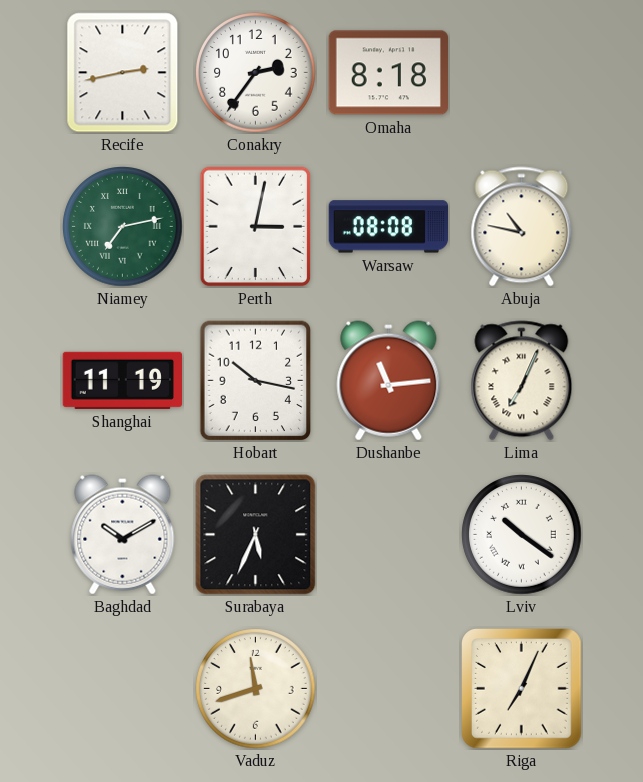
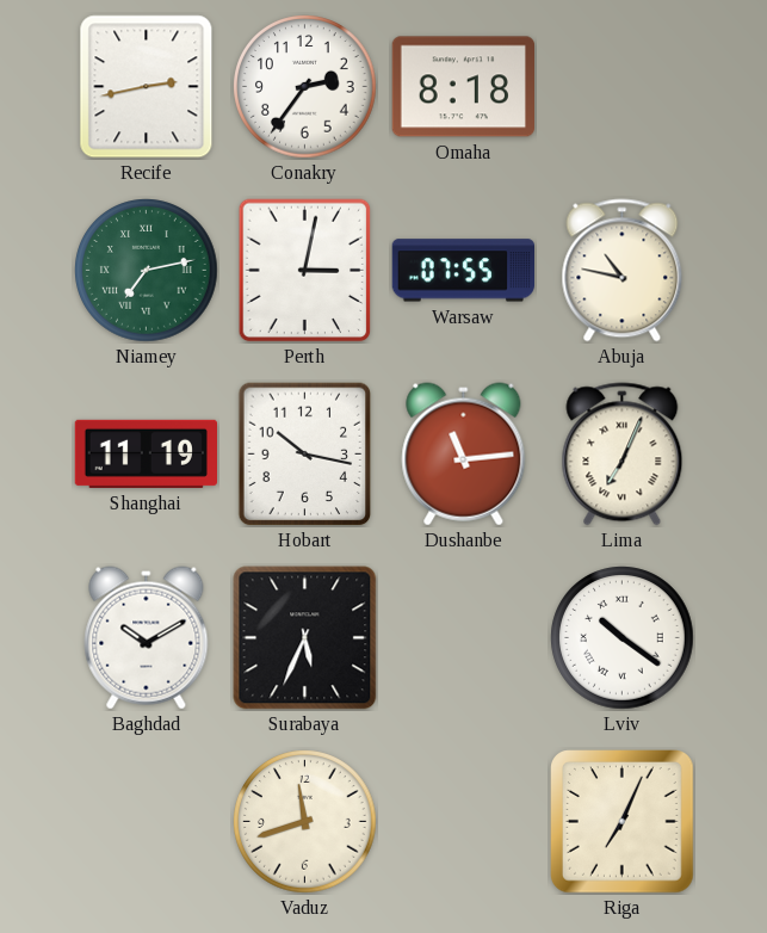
Warsaw: 08:08 -> 07:55 (463, 271)
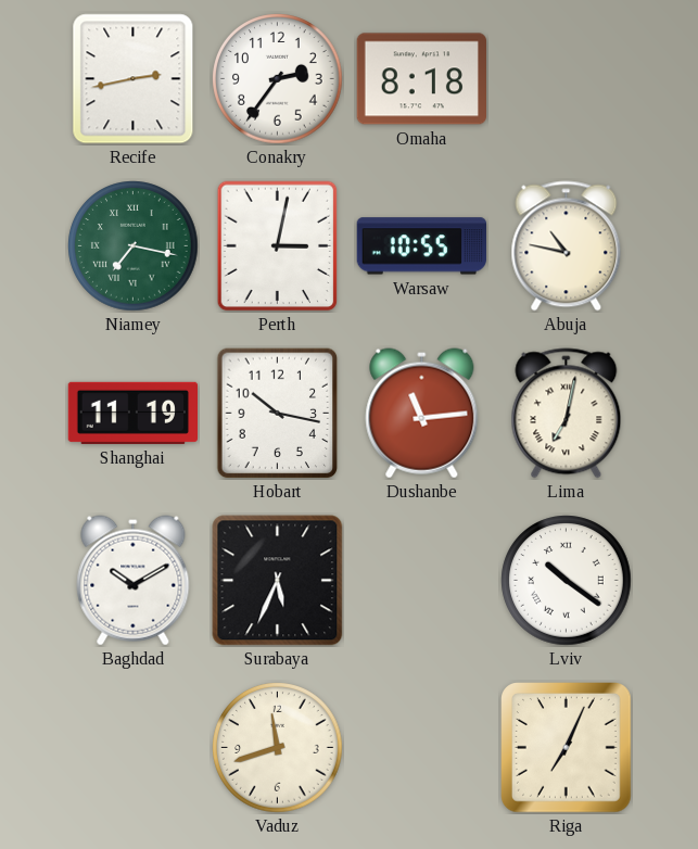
Niamey: 7:13 -> 7:17 (134, 246)
Warsaw: 07:55 -> 10:55 (421, 246)
Lima: 7:04 -> 7:02 (567, 414)
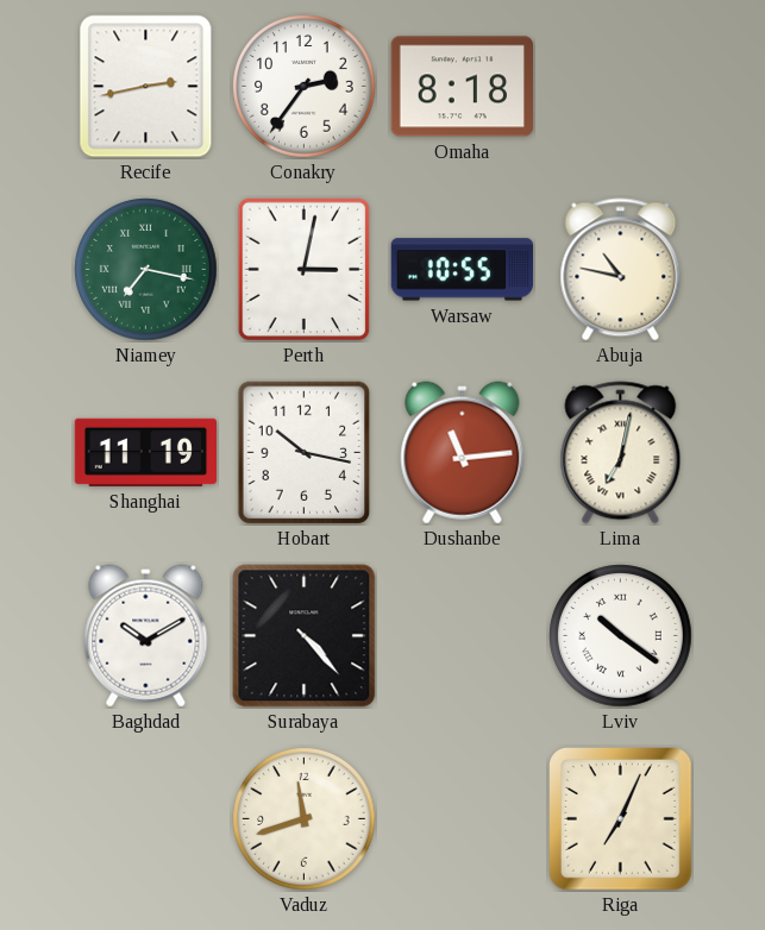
Surabaya: 5:34 -> 4:23 (305, 636)
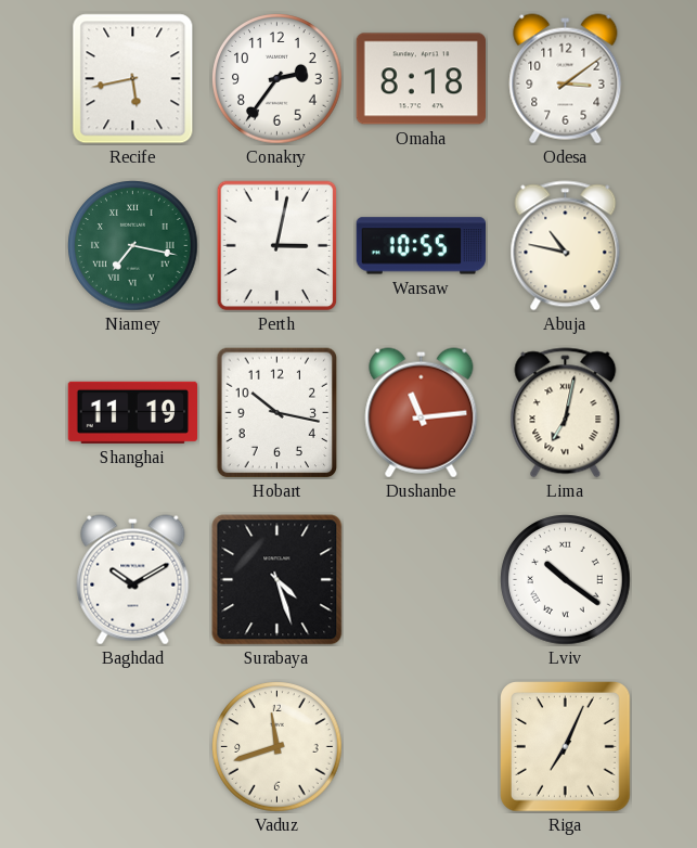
Recife: 2:43 -> 5:43 (133, 79)
Odesa: none -> 3:09 (566, 79)
Surabaya: 4:23 -> 4:27 (277, 580)
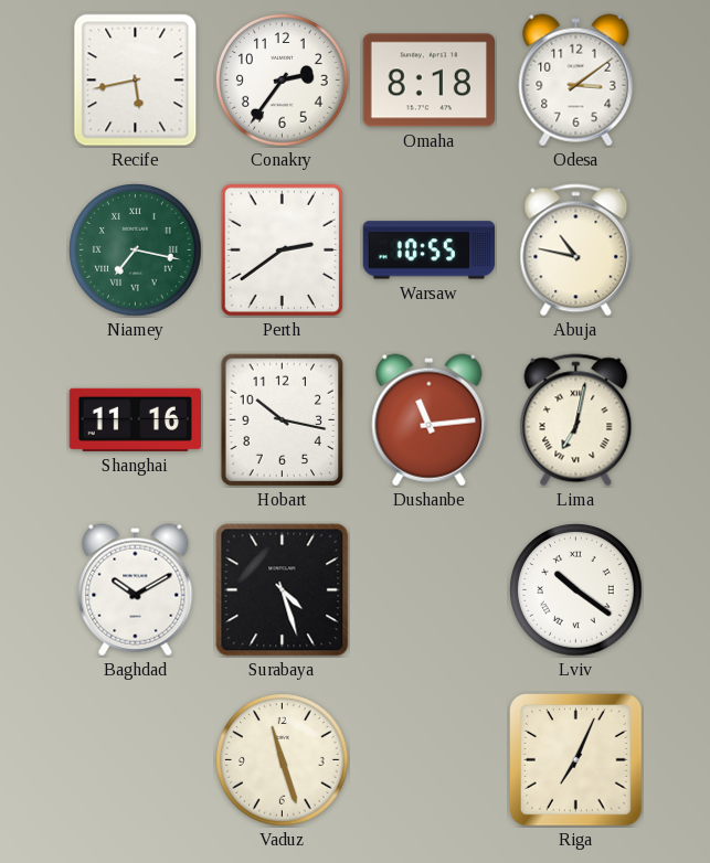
Perth: 3:02 -> 2:39 (283, 251)
Shanghai: 11:19 -> 11:16 (135, 419)
Vaduz: 11:42 -> 11:27 (283, 760)
